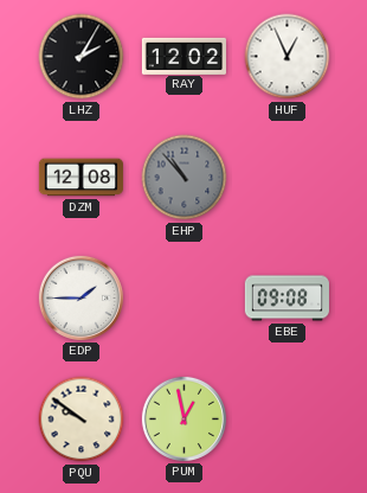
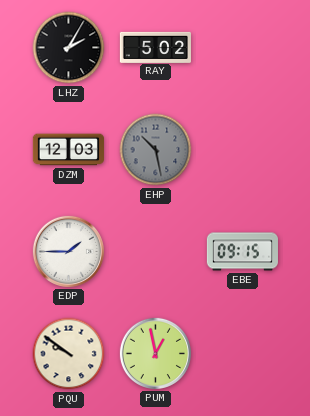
RAY: 12:02 -> 5:02 (155, 47)
HUF: 12:56 -> none (288, 57)
DZM: 12:08 -> 12:03 (68, 150)
EHP: 10:53 -> 10:28 (156, 150)
EBE: 09:08 -> 09:15 (242, 252)
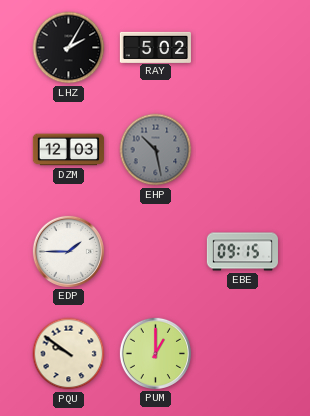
PUM: 12:58 -> 1:00 (155, 353)
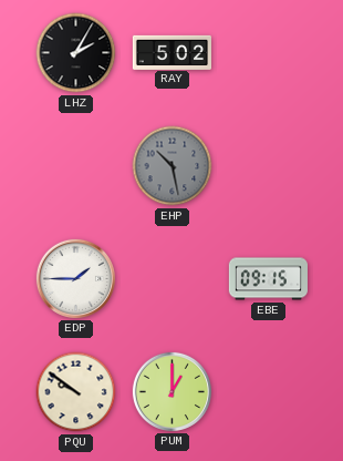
DZM: 12:03 -> none (68, 150)
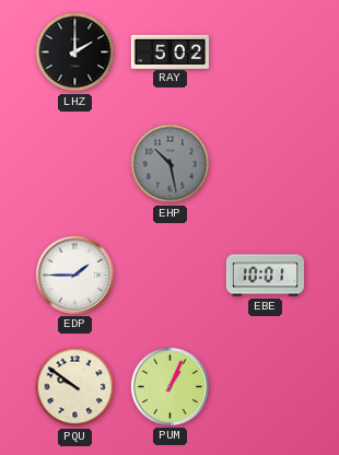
LHZ: 2:05 -> 2:00 (75, 52)
EBE: 09:15 -> 10:01 (265, 276)
PUM: 1:00 -> 1:04 (169, 386)
